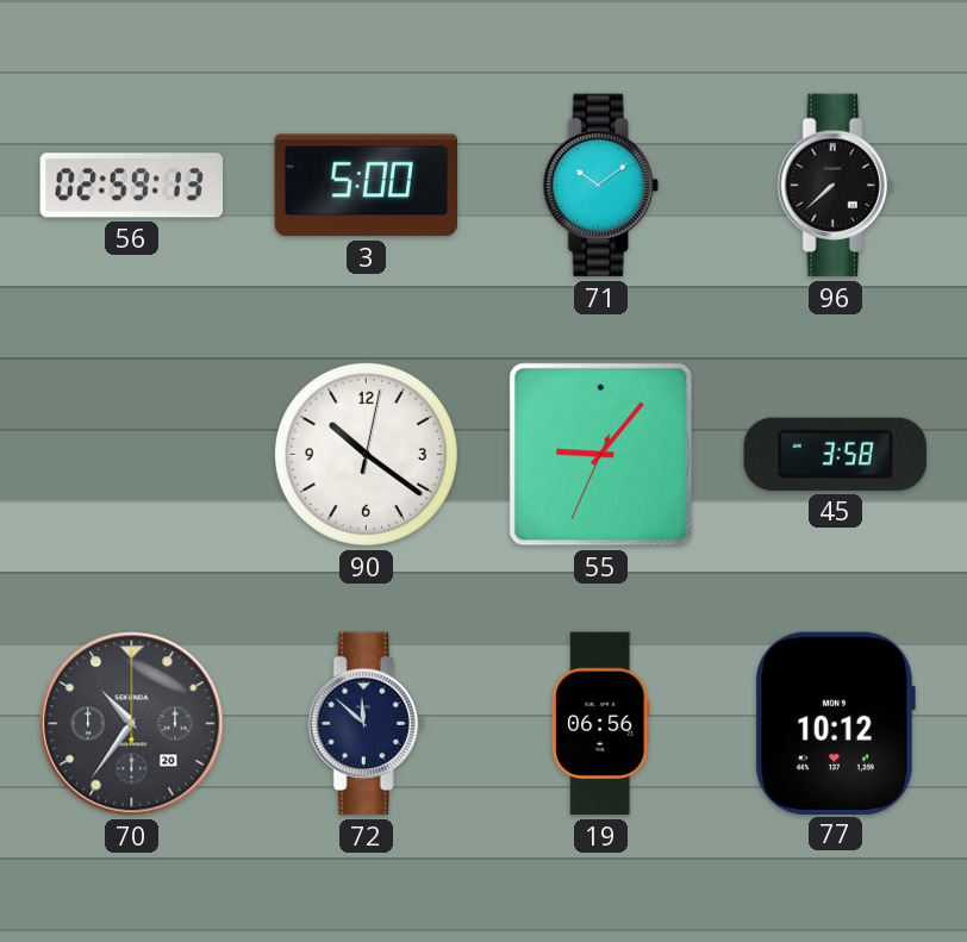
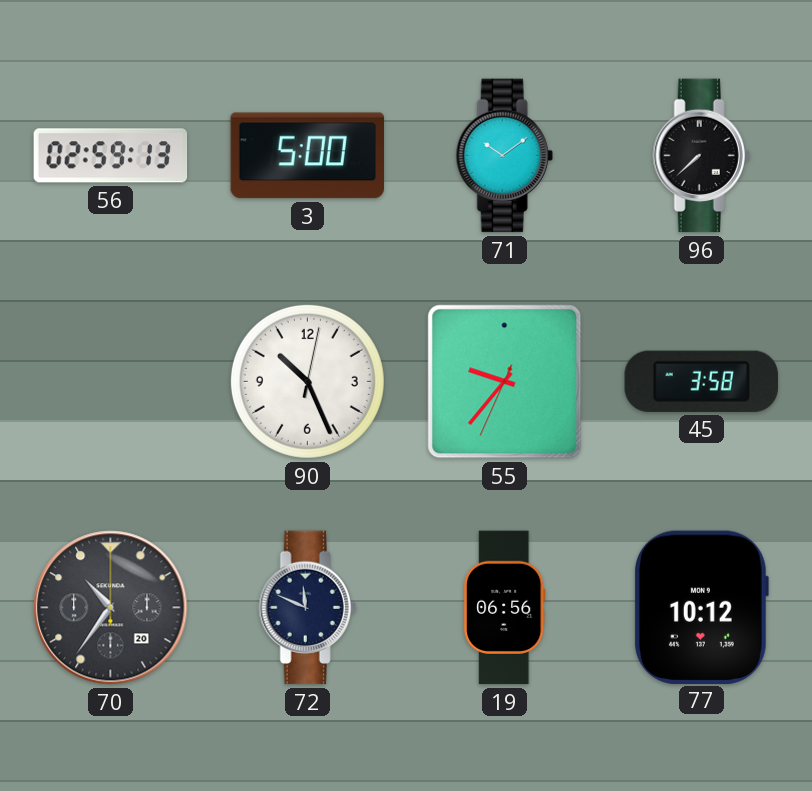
90: 10:21 -> 10:26 (307, 381)
55: 9:06 -> 9:36 (505, 382)
72: 11:52 -> 11:49 (307, 608)
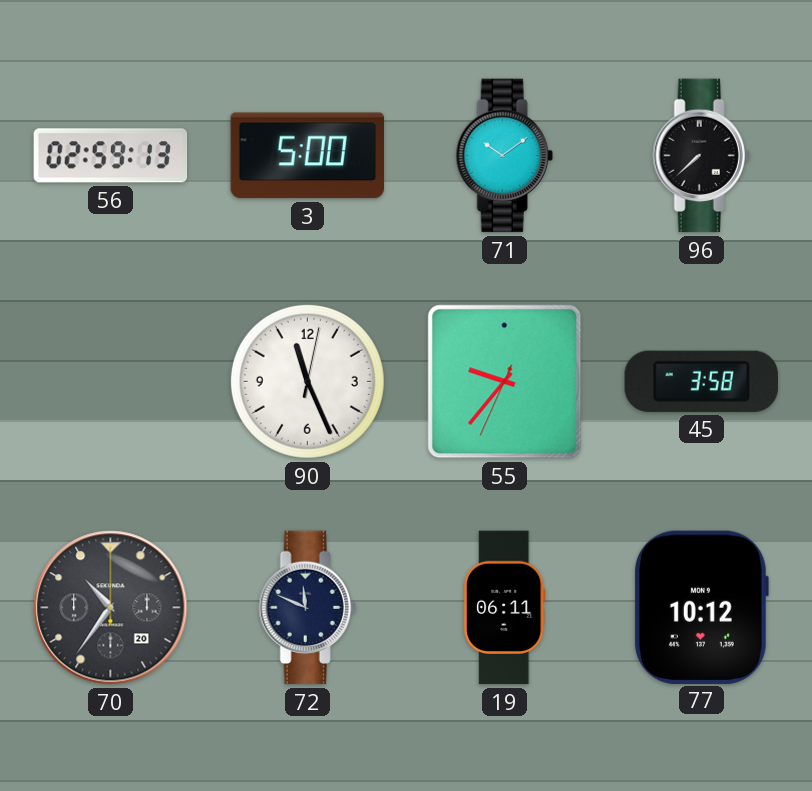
90: 10:26 -> 11:26 (307, 381)
19: 06:56 -> 06:11 (505, 608)
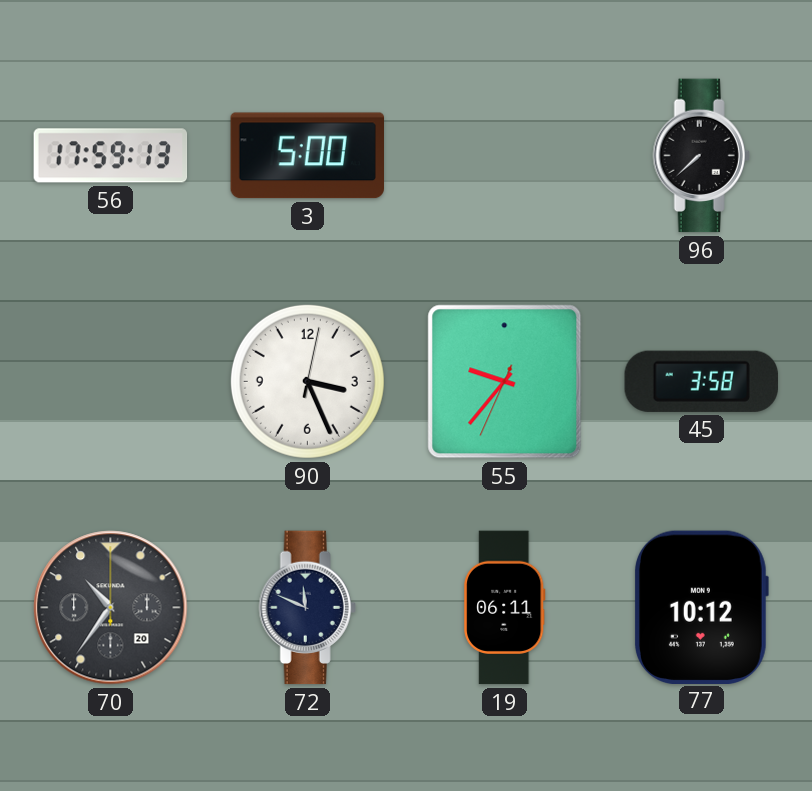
56: 02:59 -> 17:59 (111, 156)
71: 10:09 -> none (504, 156)
90: 11:26 -> 3:26 (307, 381)
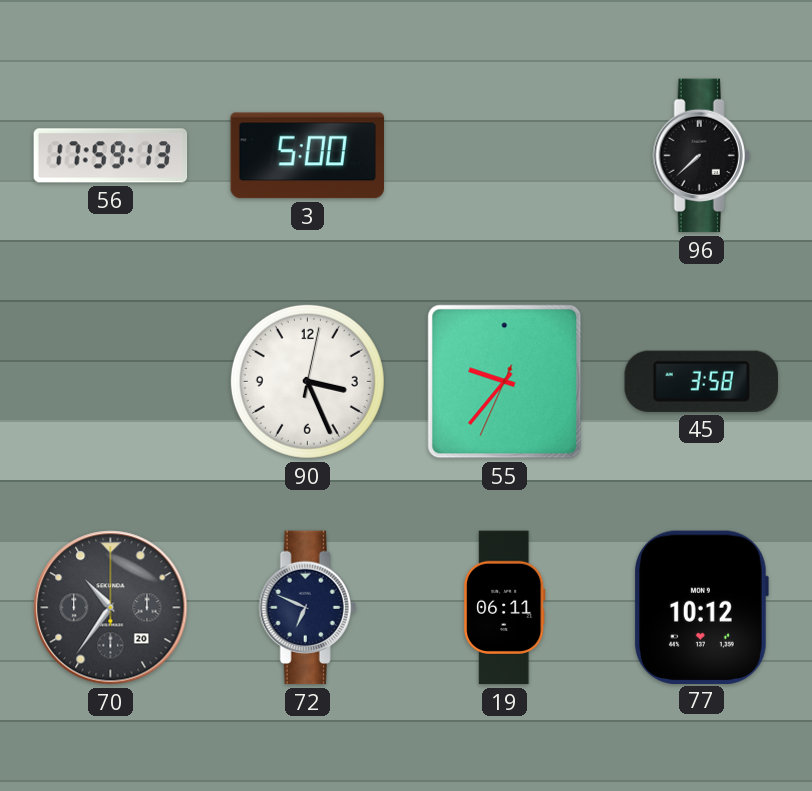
72: 11:49 -> 6:49 (307, 608)
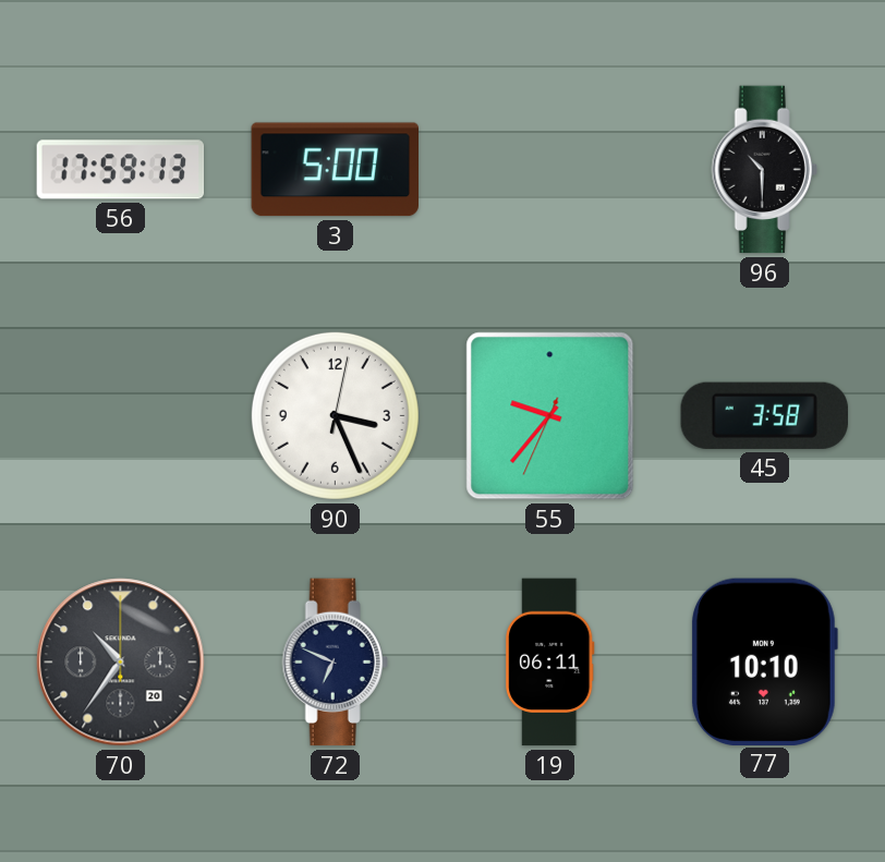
96: 7:38 -> 10:30 (764, 170)
77: 10:12 -> 10:10 (764, 661)
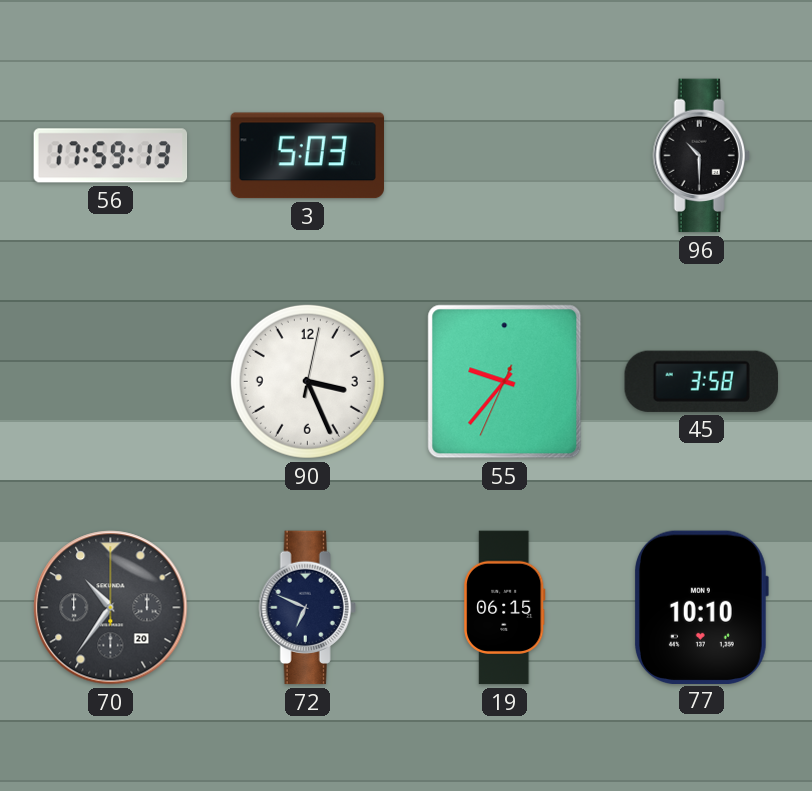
3: 5:00 -> 5:03 (307, 156)
19: 06:11 -> 06:15 (505, 608)
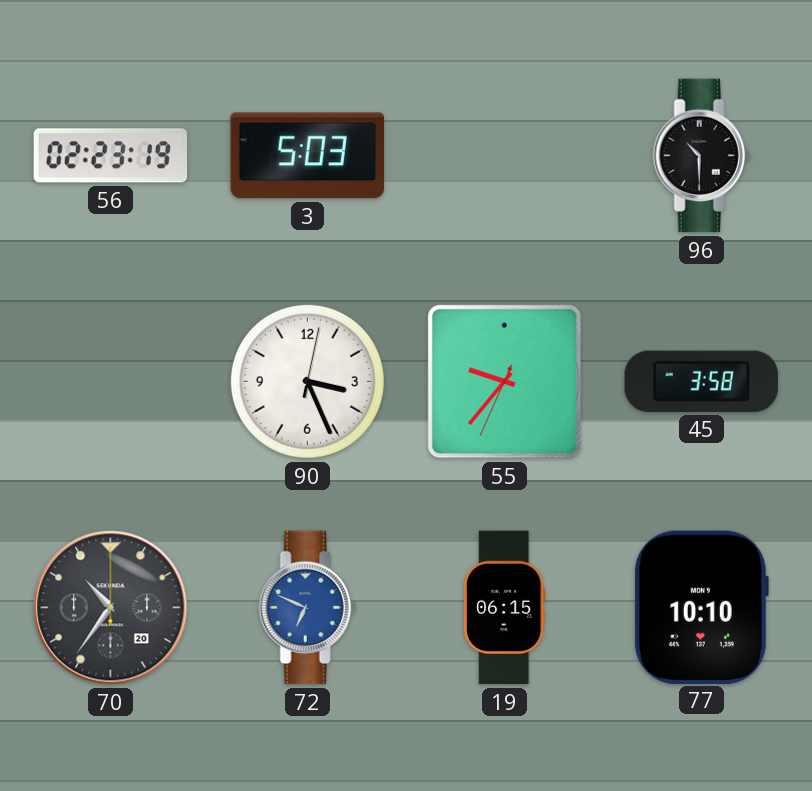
56: 17:59 -> 02:23 (111, 156)
72 dial: navy -> blue (307, 608)
